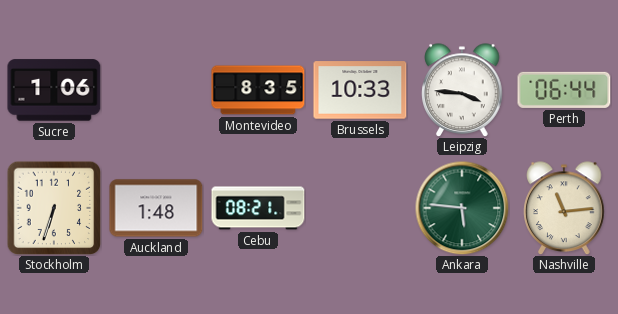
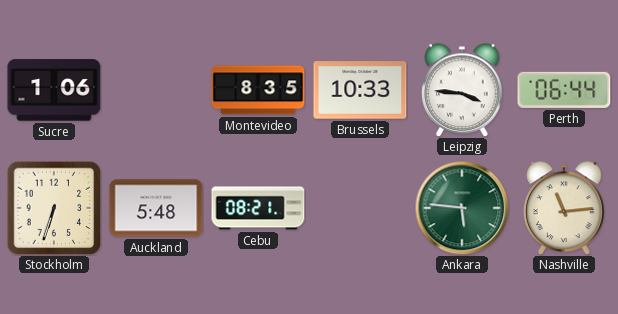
Auckland: 1:48 -> 5:48 (156, 208)
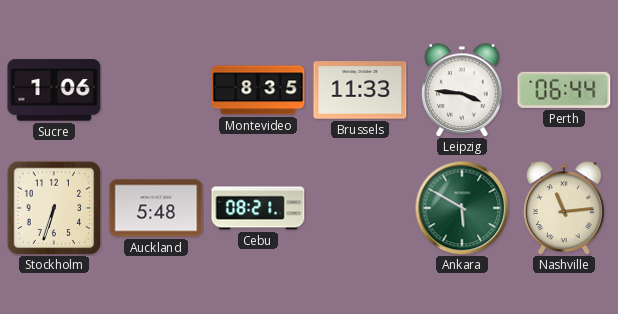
Brussels: 10:33 -> 11:33 (360, 90)
Ankara: 5:46 -> 5:50 (462, 208)
